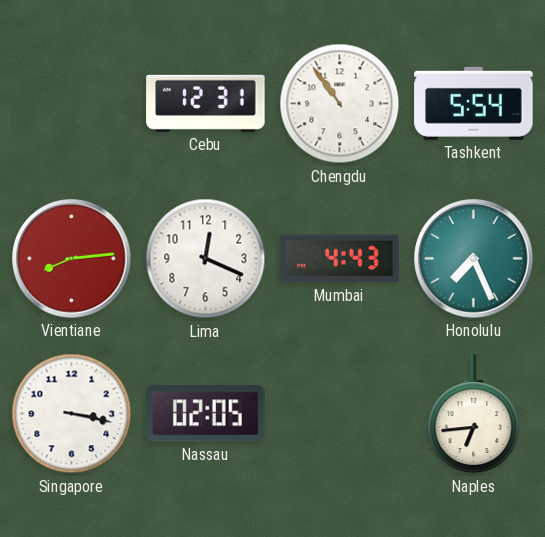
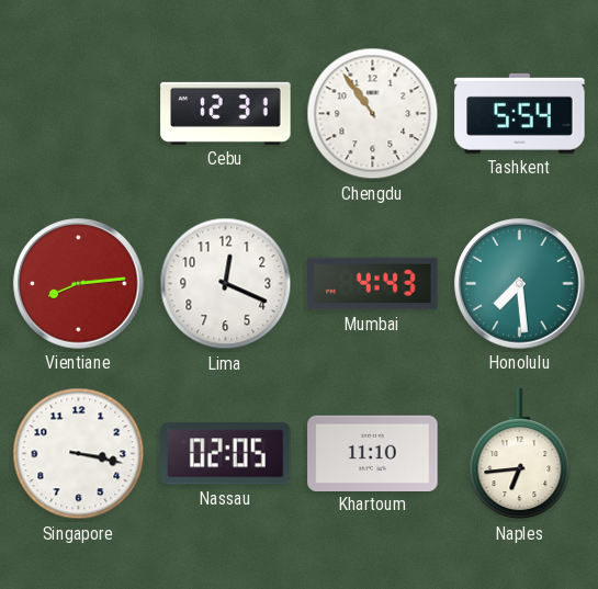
Honolulu: 7:26 -> 7:29 (520, 284)
Khartoum: none -> 11:10 (373, 453)
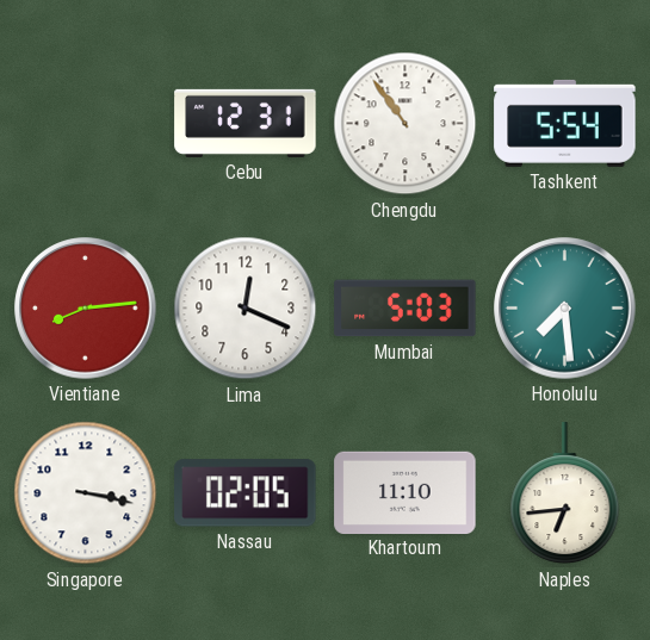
Mumbai: 4:43 -> 5:03 (406, 309)
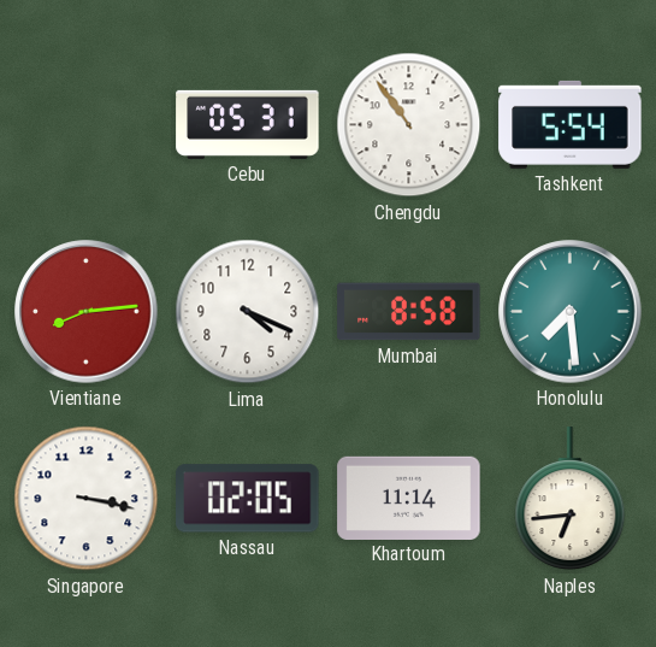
Cebu: 12:31 -> 05:31 (248, 124)
Lima: 12:19 -> 4:19 (248, 312)
Mumbai: 5:03 -> 8:58 (409, 312)
Khartoum: 11:10 -> 11:14 (409, 498)
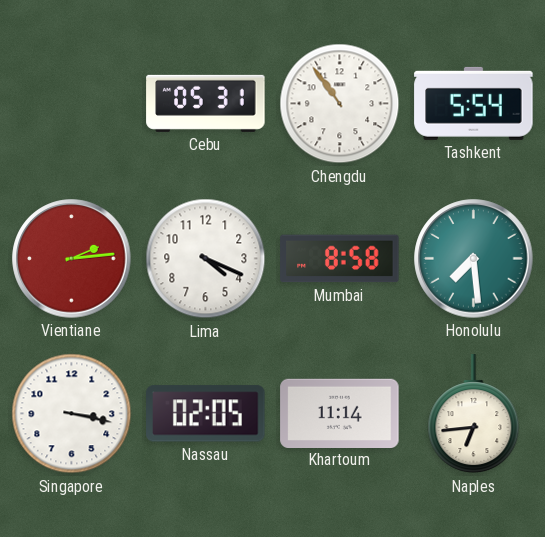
Vientiane: 8:14 -> 2:14 (72, 259)
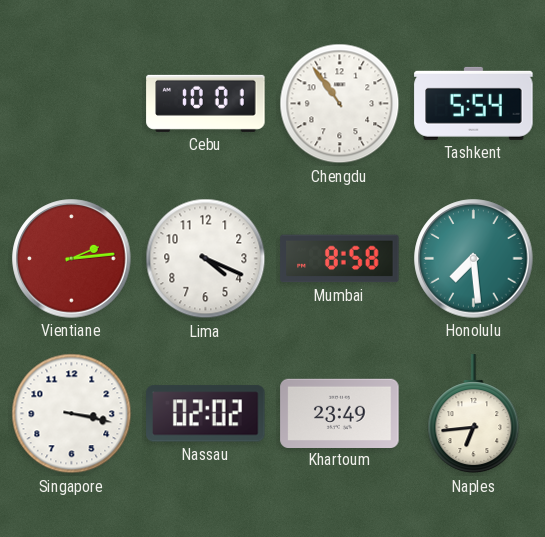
Cebu: 05:31 -> 10:01 (206, 103)
Nassau: 02:05 -> 02:02 (206, 414)
Khartoum: 11:14 -> 23:49 (340, 413)
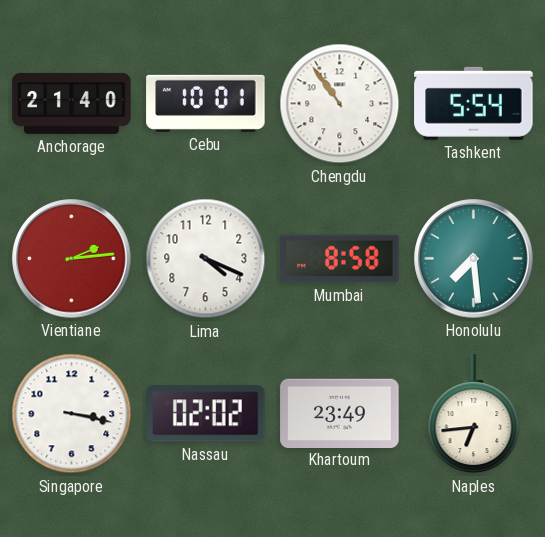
Anchorage: none -> 21:40 (72, 103)
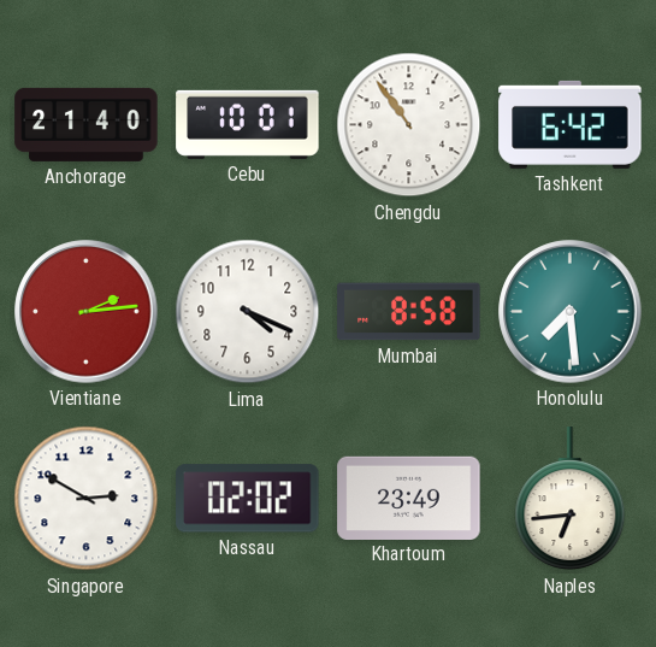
Tashkent: 5:54 -> 6:42 (571, 124)
Singapore: 3:17 -> 2:50 (87, 499)
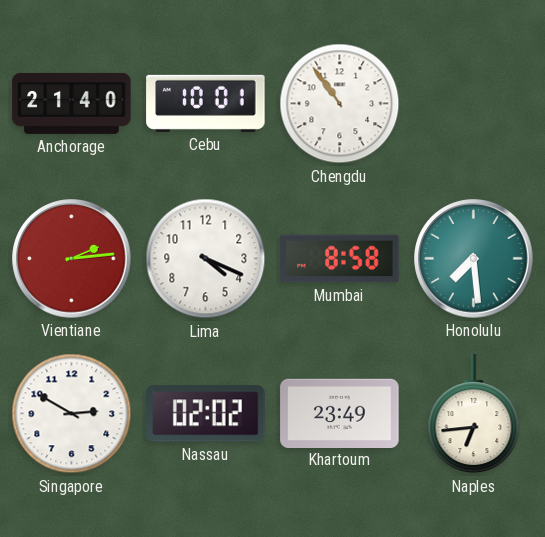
Tashkent: 6:42 -> none (571, 124)
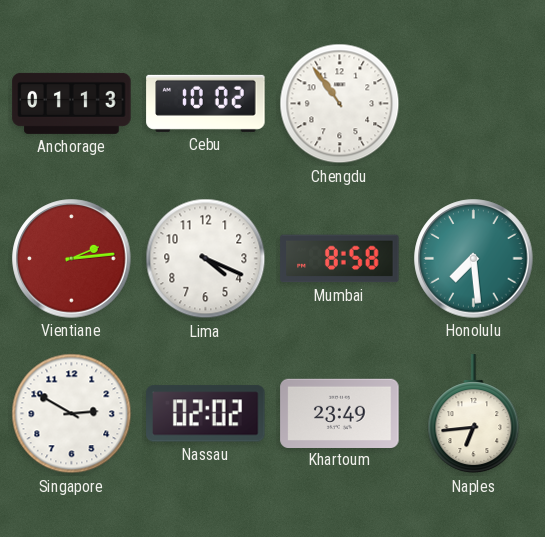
Anchorage: 21:40 -> 01:13 (72, 103)
Cebu: 10:01 -> 10:02 (206, 103)
